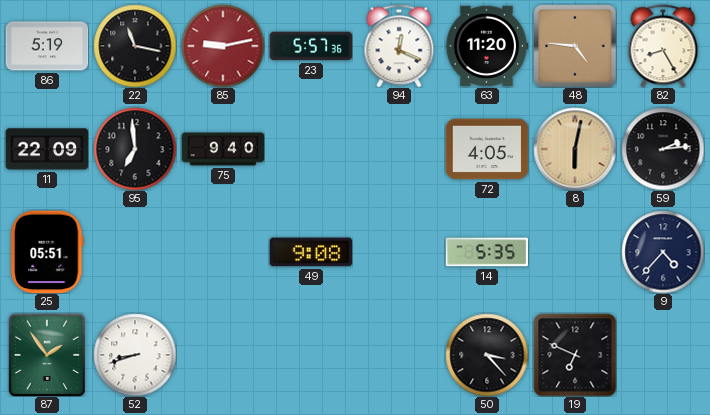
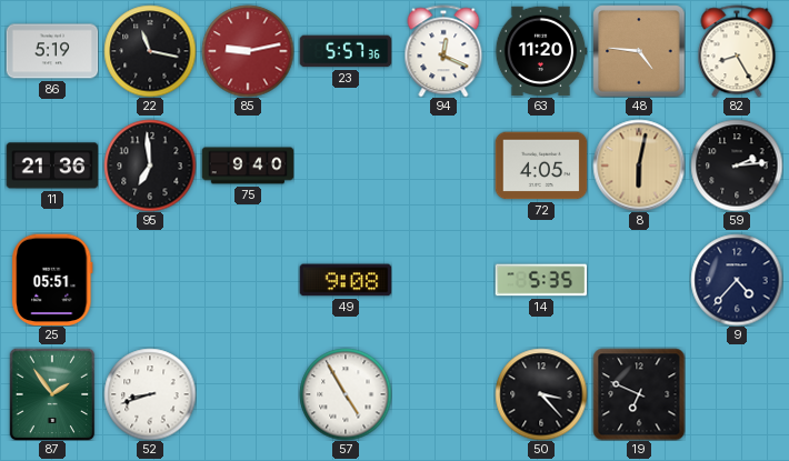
11: 22:09 -> 21:36 (52, 166)
57: none -> 4:55 (346, 394)
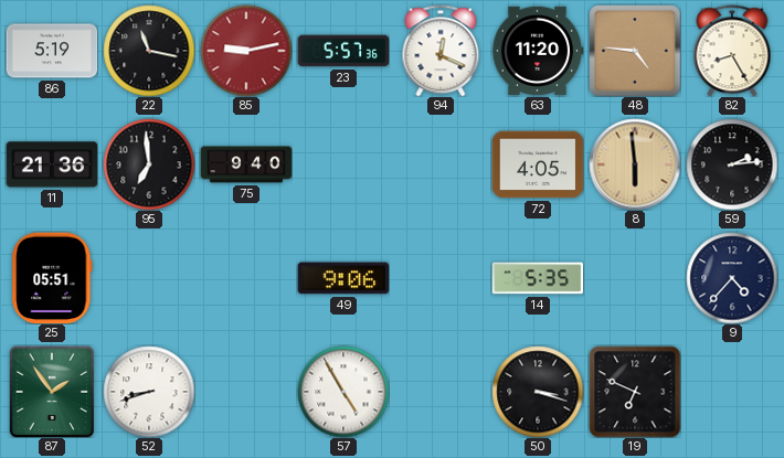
8: 6:02 -> 5:59 (635, 164)
49: 9:08 -> 9:06 (343, 278)
50: 3:23 -> 3:18 (538, 392)
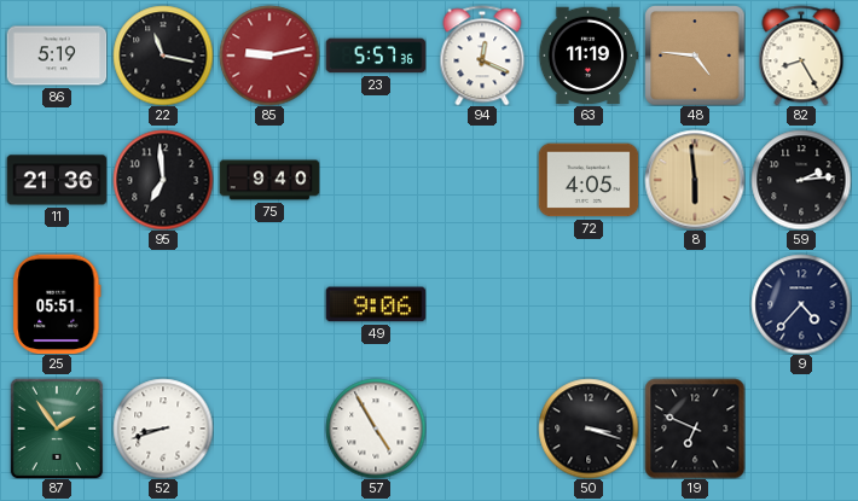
63: 11:20 -> 11:19 (589, 56)
14: 5:35 -> none (538, 278)
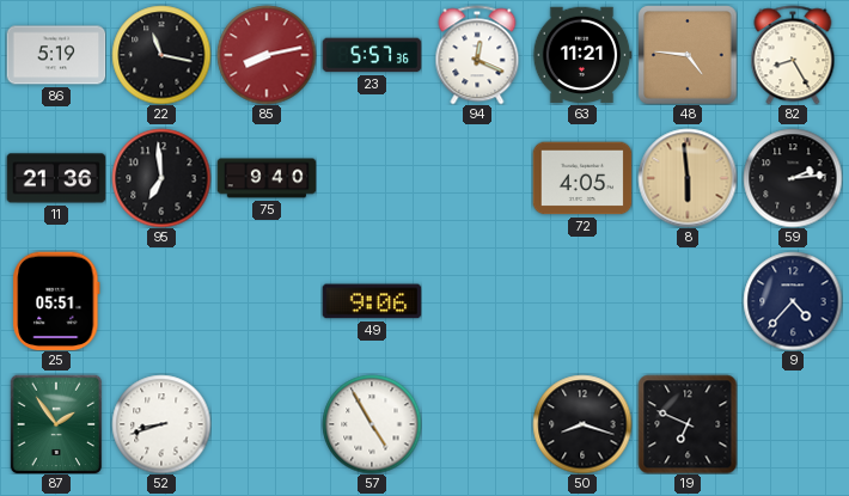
85: 9:13 -> 8:13 (267, 55)
63: 11:19 -> 11:21 (582, 55)
50: 3:18 -> 8:18 (582, 424)
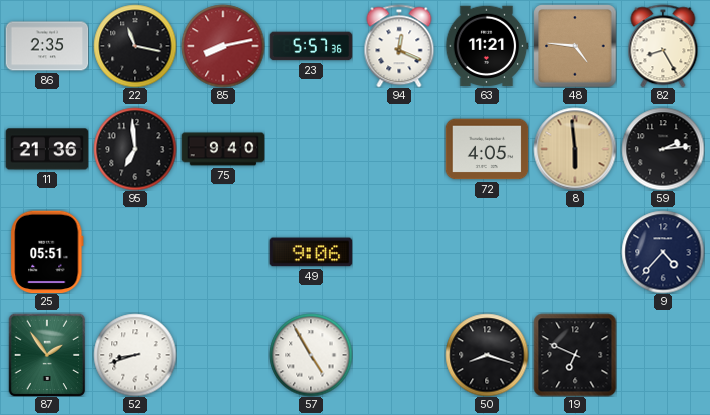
86: 5:19 -> 2:35 (47, 46)
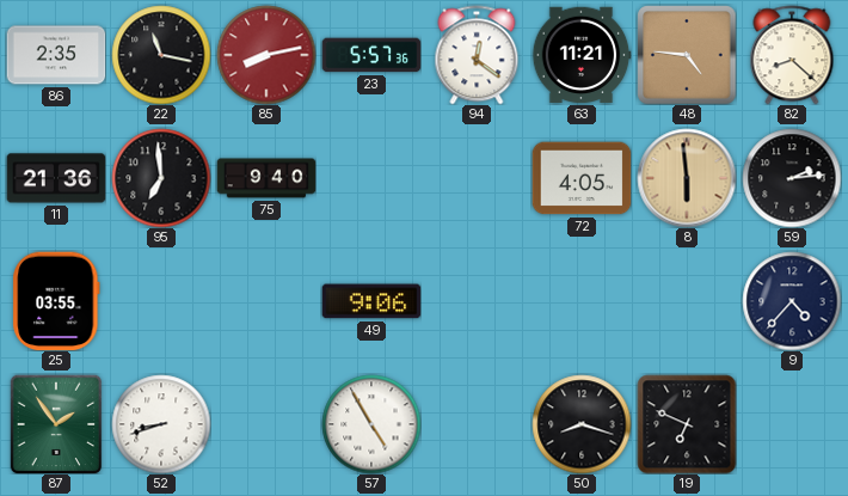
94: 12:19 -> 12:21 (477, 55)
82: 8:25 -> 8:22 (792, 55)
25: 05:51 -> 03:55 (56, 301)
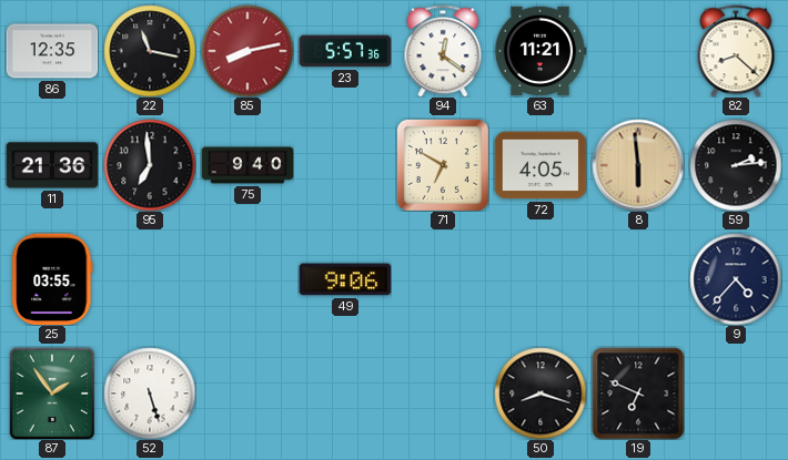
86: 2:35 -> 12:35 (52, 51)
48: 4:46 -> none (687, 55)
71: none -> 6:50 (443, 165)
52: 8:42 -> 5:27 (150, 393)
57: 4:55 -> none (371, 424)
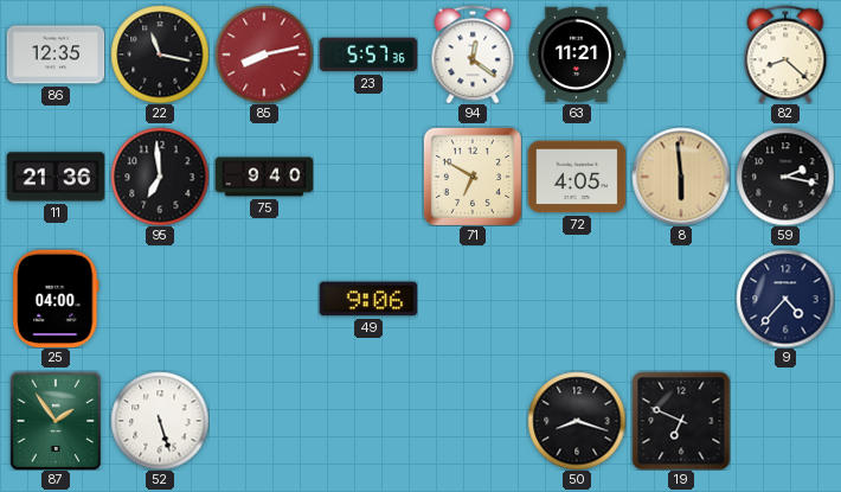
59: 2:14 -> 2:17 (785, 177)
25: 03:55 -> 04:00 (56, 299)
